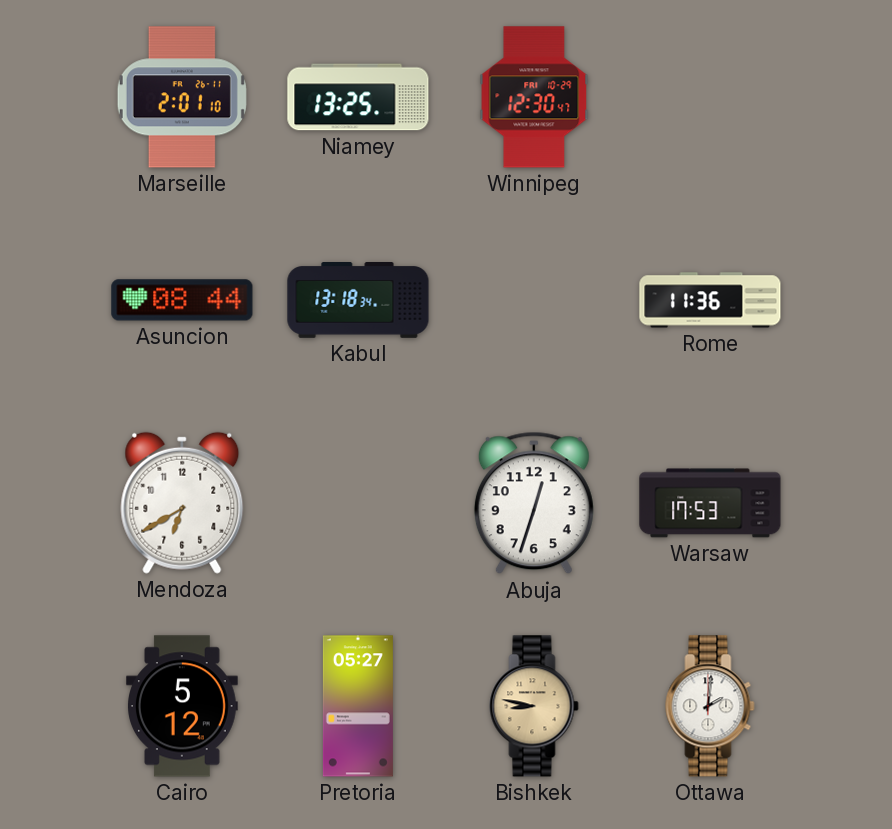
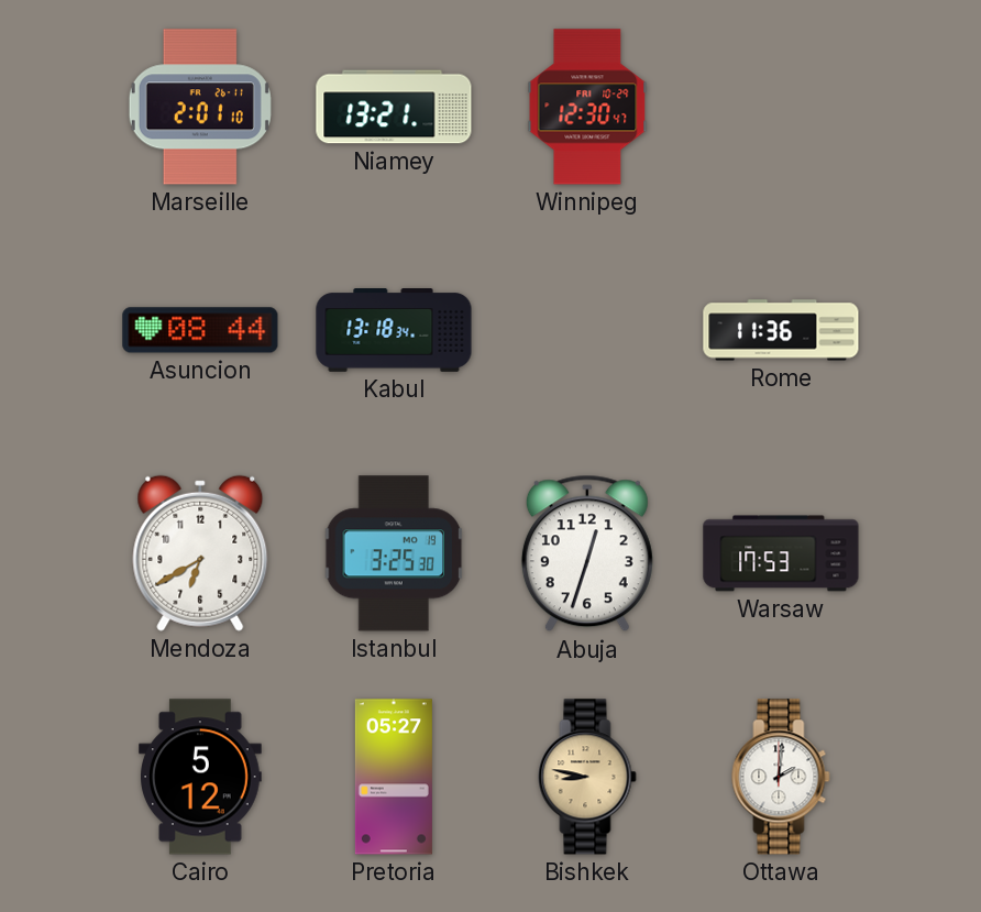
Niamey: 13:25 -> 13:21 (394, 107)
Istanbul: none -> 3:25 (394, 553)
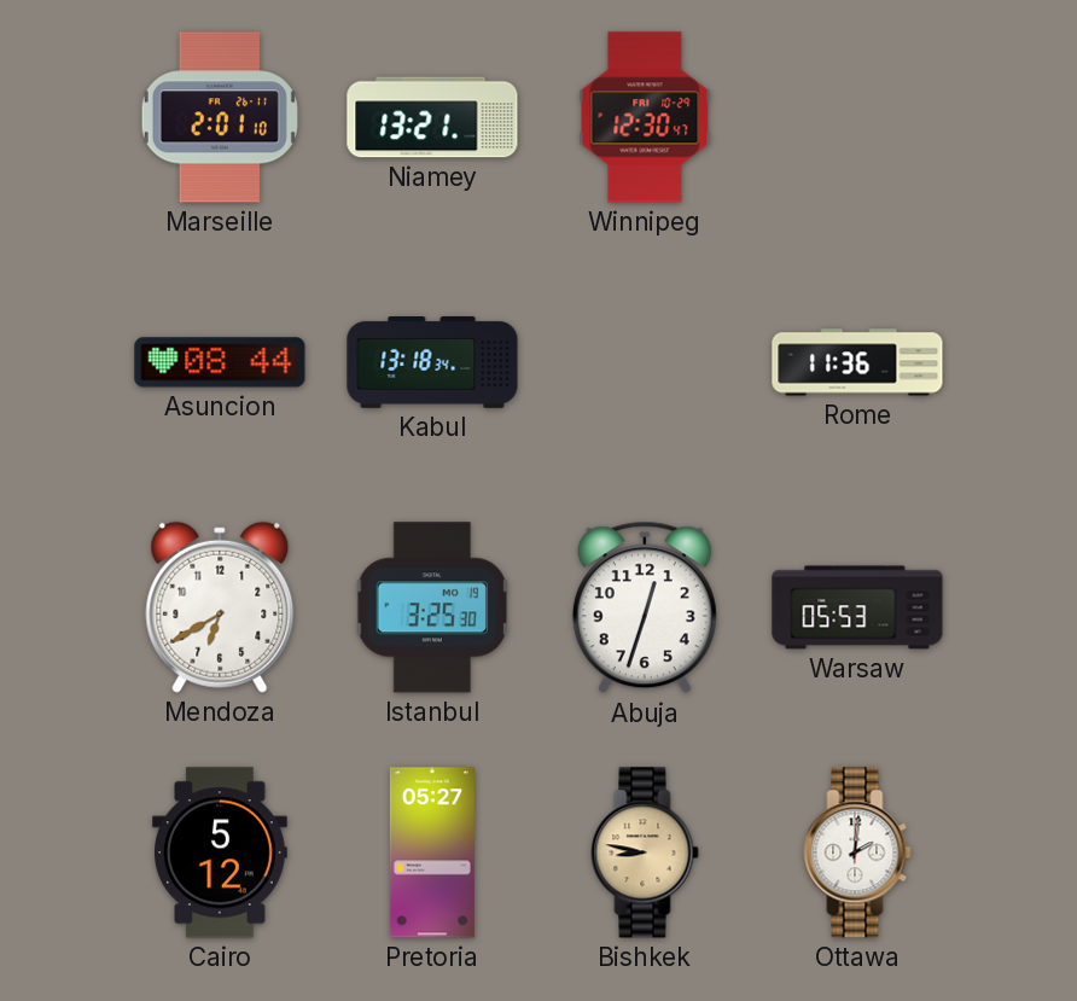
Warsaw: 17:53 -> 05:53 (857, 607)
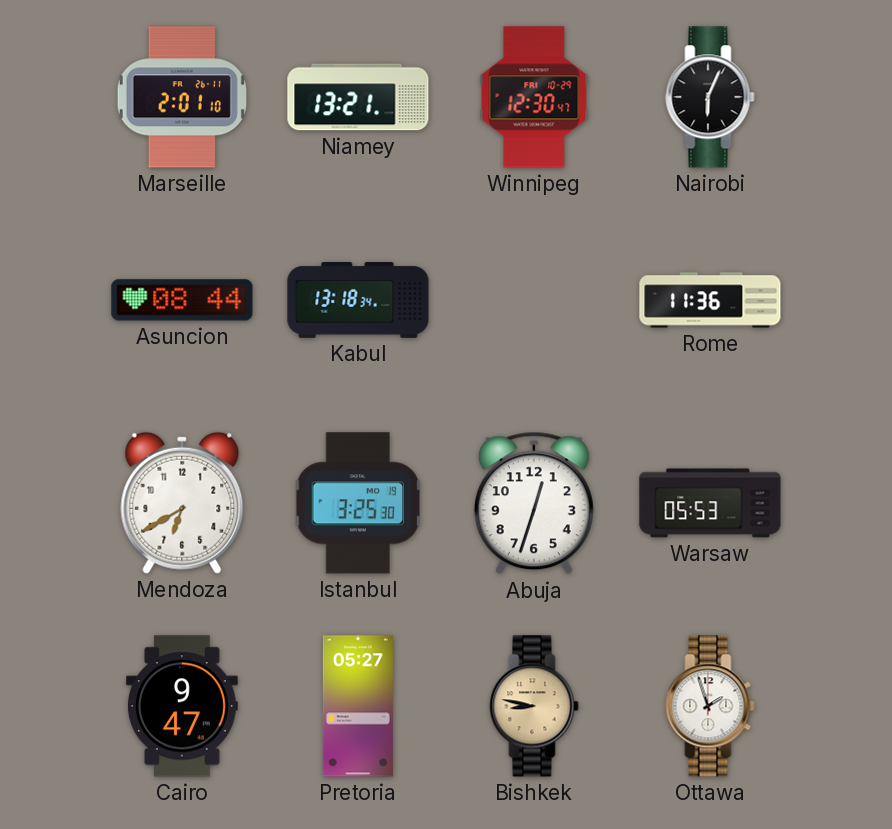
Nairobi: none -> 6:04 (710, 97)
Cairo: 5:12 -> 9:47 (183, 706)
Ottawa: 2:01 -> 1:57 (710, 706)
